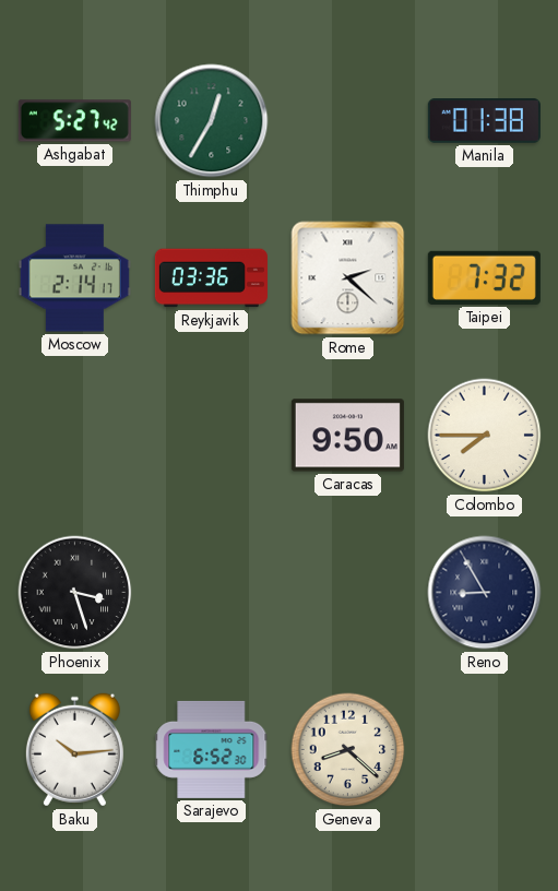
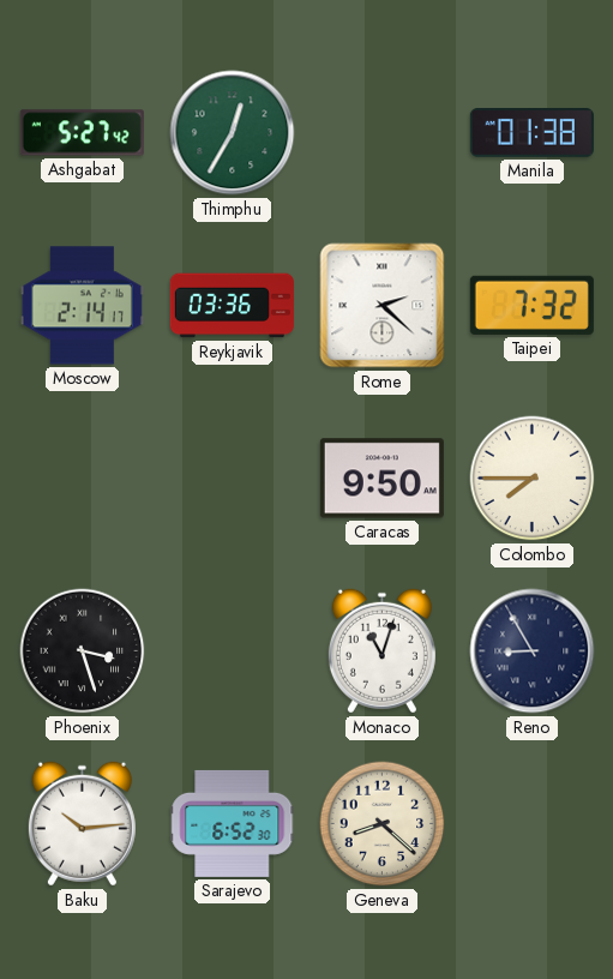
Monaco: none -> 11:03 (381, 651)
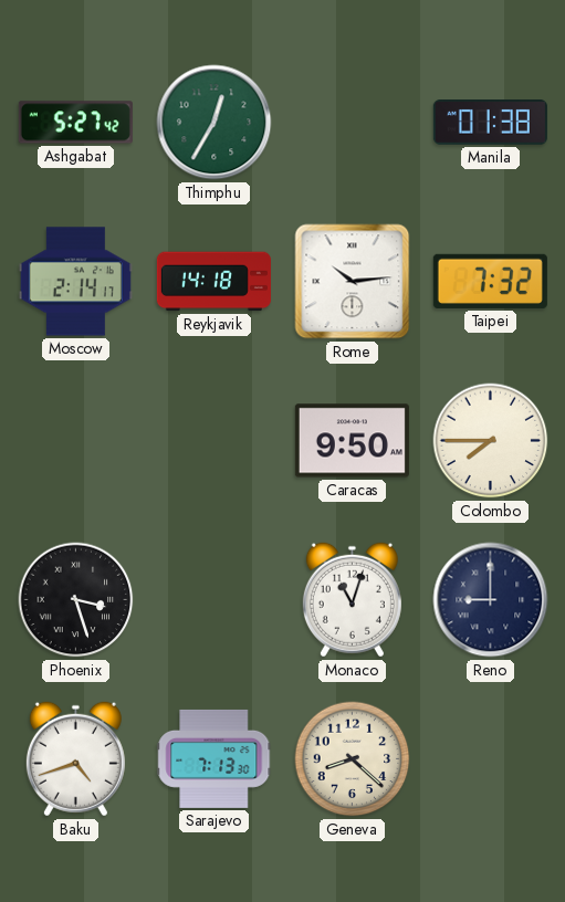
Reykjavik: 03:36 -> 14:18 (213, 282)
Rome: 2:22 -> 10:14 (353, 282)
Reno: 8:55 -> 9:00 (491, 600)
Baku: 10:14 -> 4:42 (75, 759)
Sarajevo: 6:52 -> 7:13 (215, 758)
